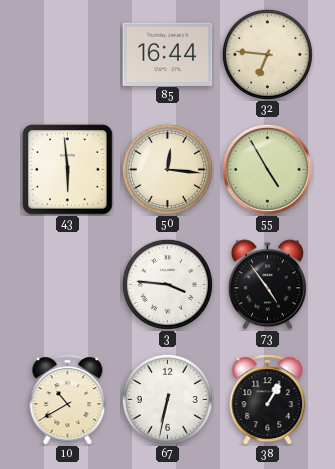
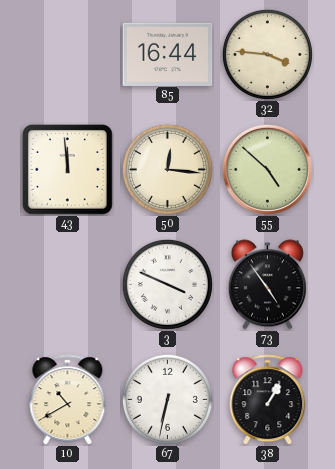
32: 6:46 -> 3:46 (267, 54)
43: 5:59 -> 11:59 (68, 170)
55: 4:55 -> 4:52 (267, 169)
3: 3:46 -> 3:49 (167, 284)
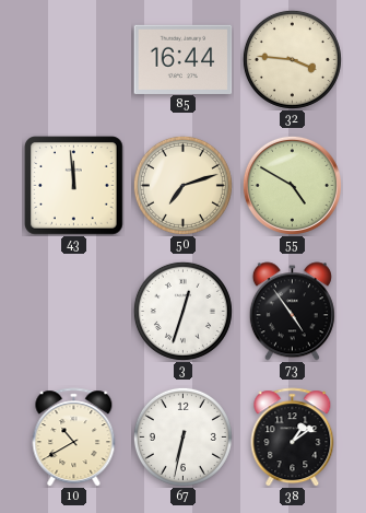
50: 12:16 -> 7:12 (182, 185)
55: 4:52 -> 4:50 (292, 185)
3: 3:49 -> 12:33 (182, 311)
38: 1:05 -> 1:09 (293, 438)
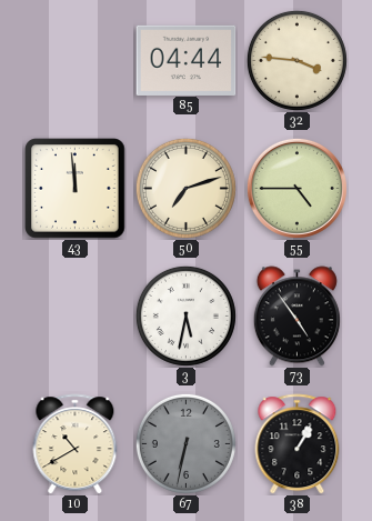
85: 16:44 -> 04:44 (187, 60)
55: 4:50 -> 4:45 (296, 188)
3: 12:33 -> 5:32 (185, 315)
67 dial: white -> grey (185, 443)
38: 1:09 -> 1:05 (298, 444)
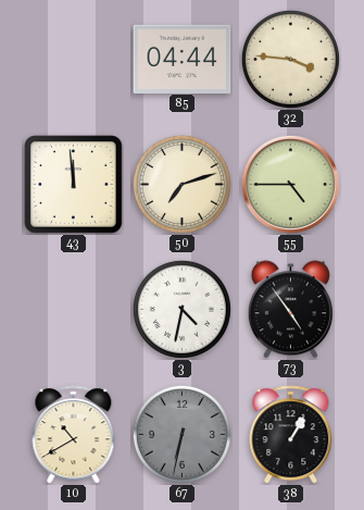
3: 5:32 -> 4:32 (181, 309)
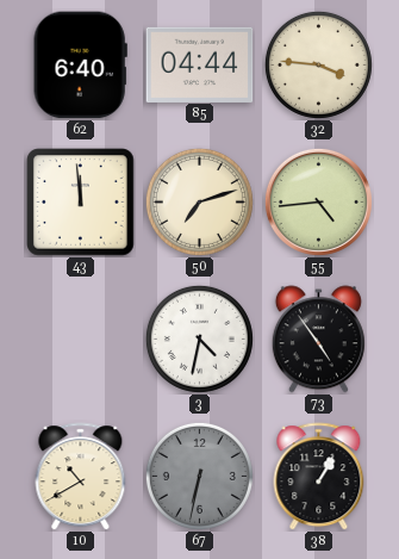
62: none -> 6:40 (80, 66)
55: 4:45 -> 4:44 (318, 201)
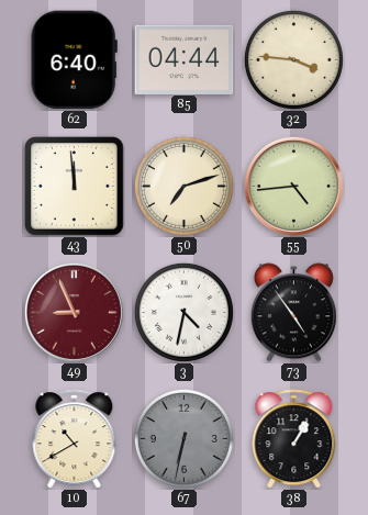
49: none -> 8:56 (74, 312)
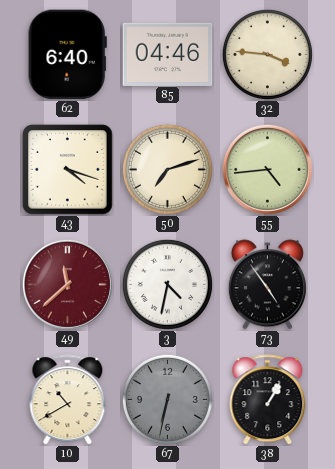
85: 04:44 -> 04:46 (168, 54)
43: 11:59 -> 4:18 (68, 170)
49: 8:56 -> 11:38 (67, 284)
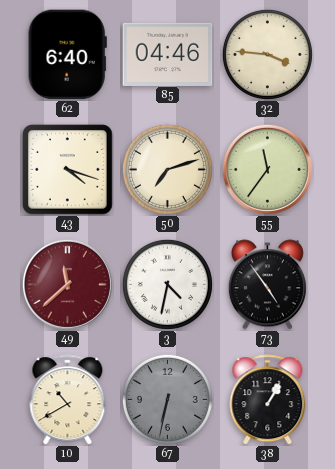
55: 4:44 -> 11:36 (267, 169)
